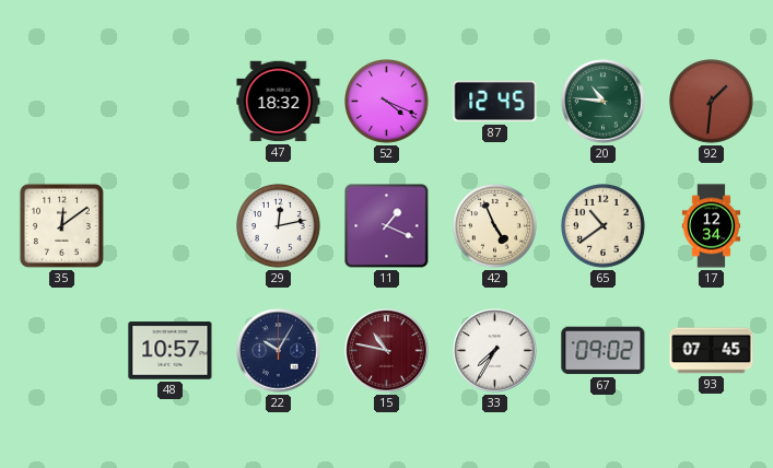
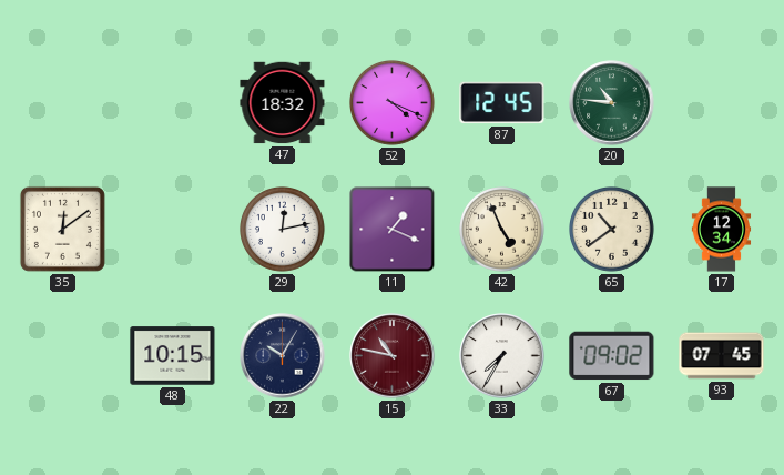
92: 1:31 -> none (712, 102)
48: 10:57 -> 10:15 (173, 356)
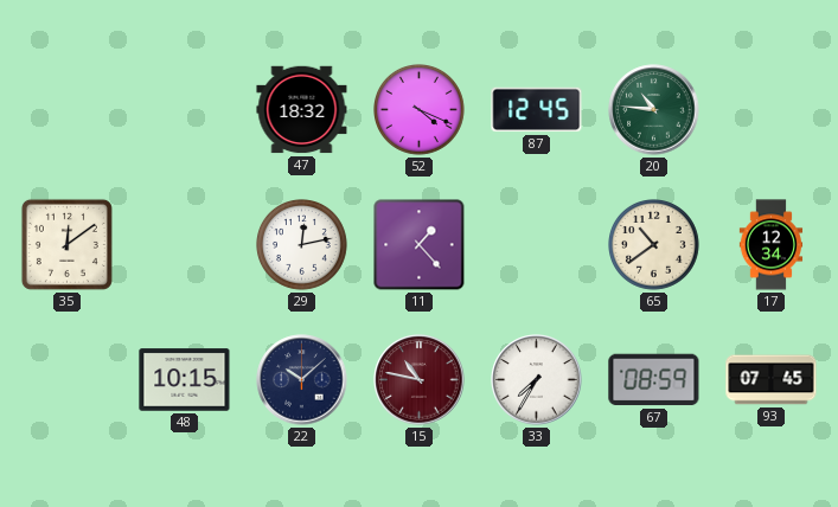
11: 1:19 -> 1:23 (420, 245)
42: 4:56 -> none (502, 230)
22: 10:05 -> 10:08 (302, 380)
67: 09:02 -> 08:59 (654, 380)
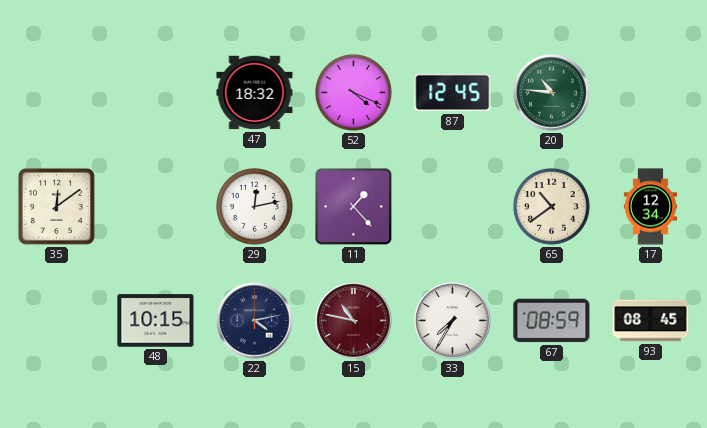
22: 10:08 -> 4:13 (255, 321)
93: 07:45 -> 08:45 (651, 321)
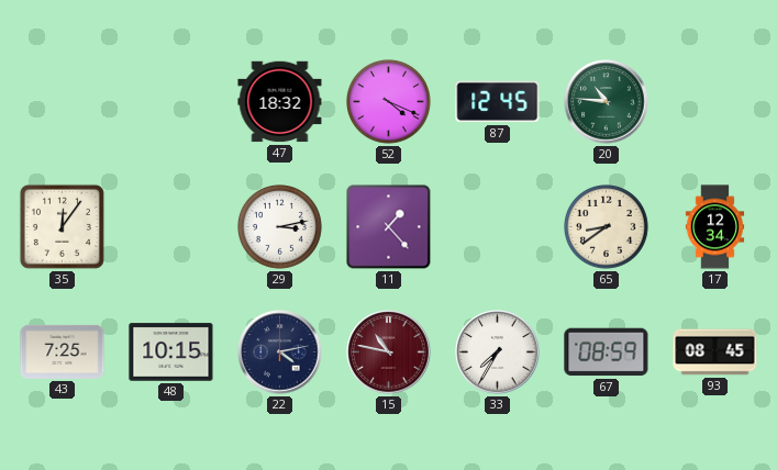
35: 12:09 -> 12:06 (62, 226)
29: 12:13 -> 3:13 (280, 227)
65: 10:39 -> 8:39 (607, 227)
43: none -> 7:25 (63, 351)
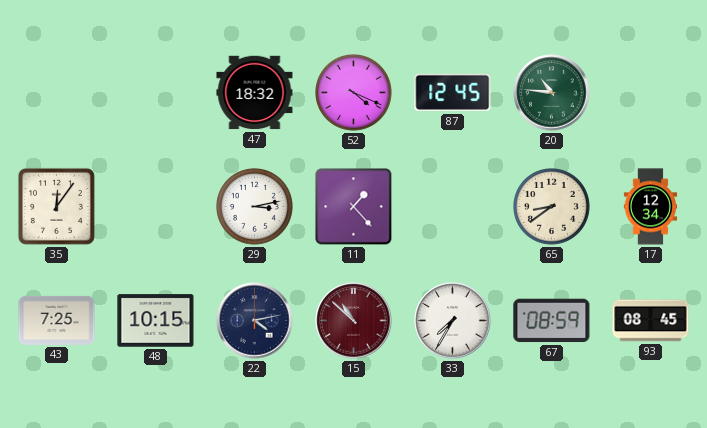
15: 10:47 -> 10:52 (354, 321)
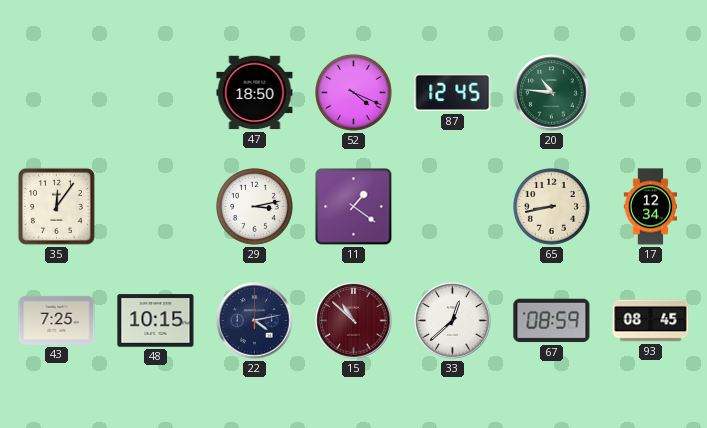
47: 18:32 -> 18:50 (255, 93)
11: 1:23 -> 1:21 (354, 207)
65: 8:39 -> 8:43 (552, 207)
33: 7:35 -> 12:38 (453, 321)
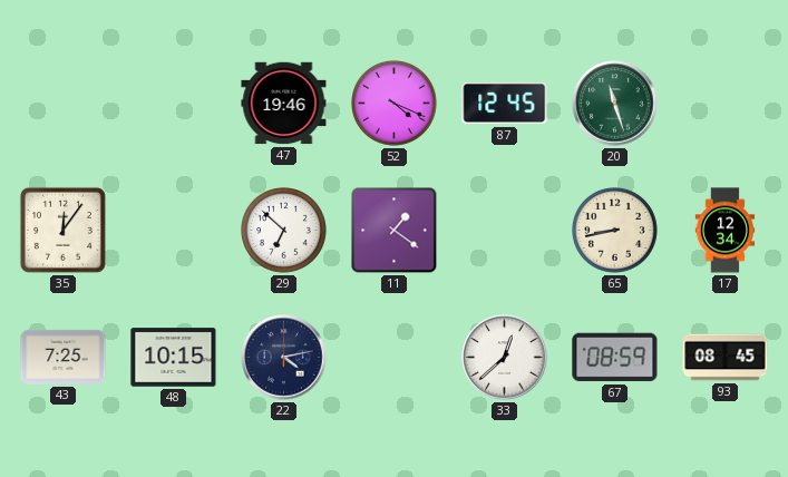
47: 18:50 -> 19:46 (284, 104)
20: 10:46 -> 11:27 (615, 104)
29: 3:13 -> 6:52 (284, 231)
15: 10:52 -> none (354, 321)
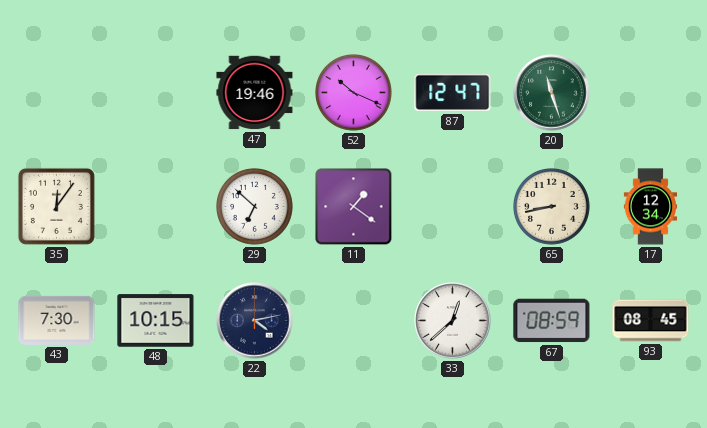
52: 4:19 -> 10:19 (354, 93)
87: 12:45 -> 12:47 (453, 93)
43: 7:25 -> 7:30 (57, 320)
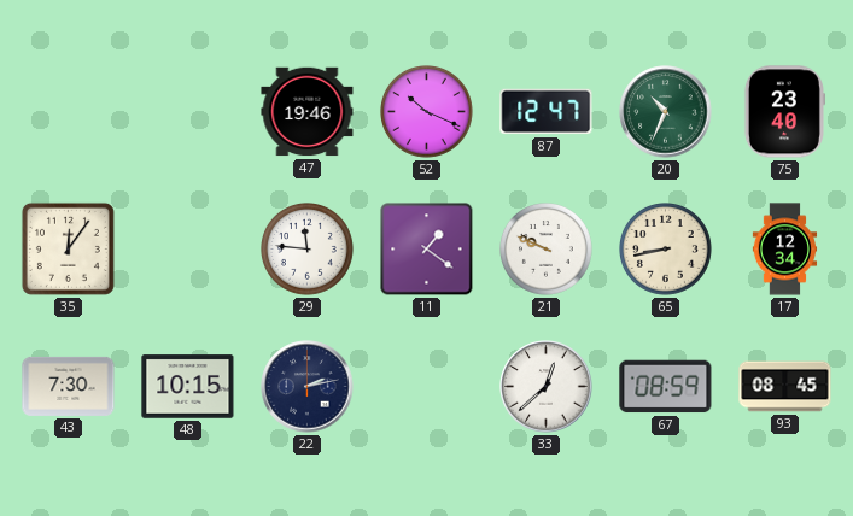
20: 11:27 -> 10:34 (666, 112)
75: none -> 23:40 (784, 112)
29: 6:52 -> 11:46 (308, 250)
21: none -> 9:49 (547, 250)
22: 4:13 -> 2:13 (308, 387)
